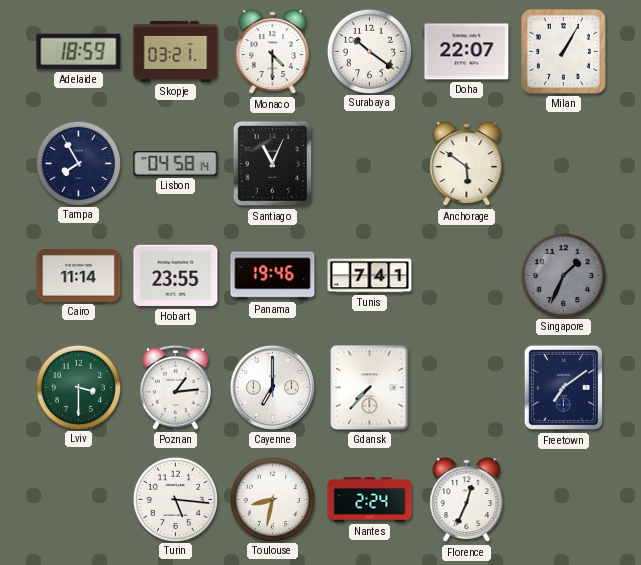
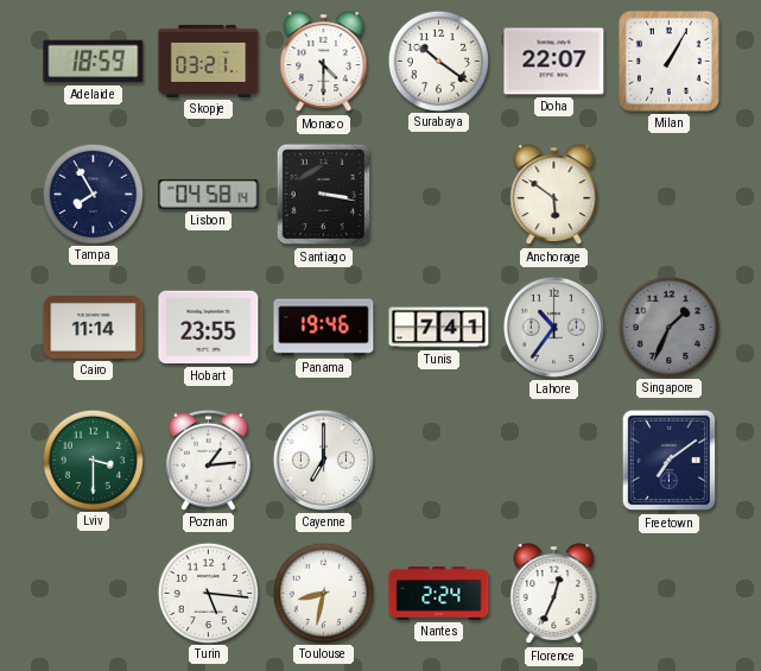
Santiago: 11:04 -> 3:17 (324, 195)
Lahore: none -> 10:36 (553, 327)
Gdansk: 7:37 -> none (370, 388)
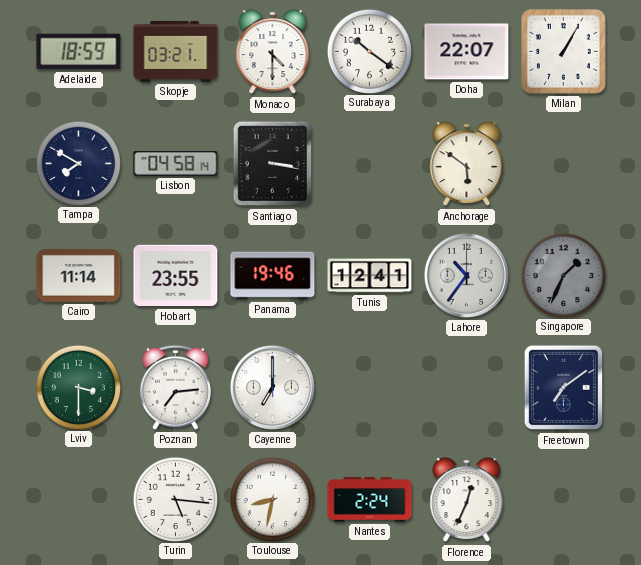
Tampa: 7:55 -> 7:50 (78, 163)
Tunis: 7:41 -> 12:41 (370, 276)
Poznan: 1:14 -> 7:14 (175, 387)
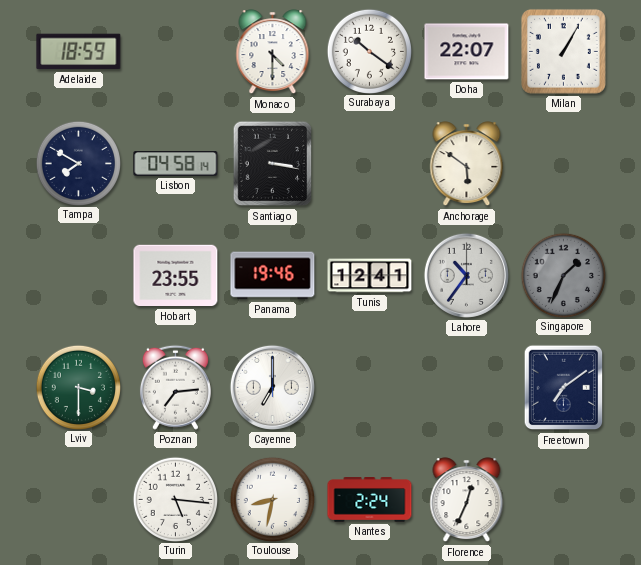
Skopje: 03:21 -> none (176, 51)
Cairo: 11:14 -> none (79, 276)
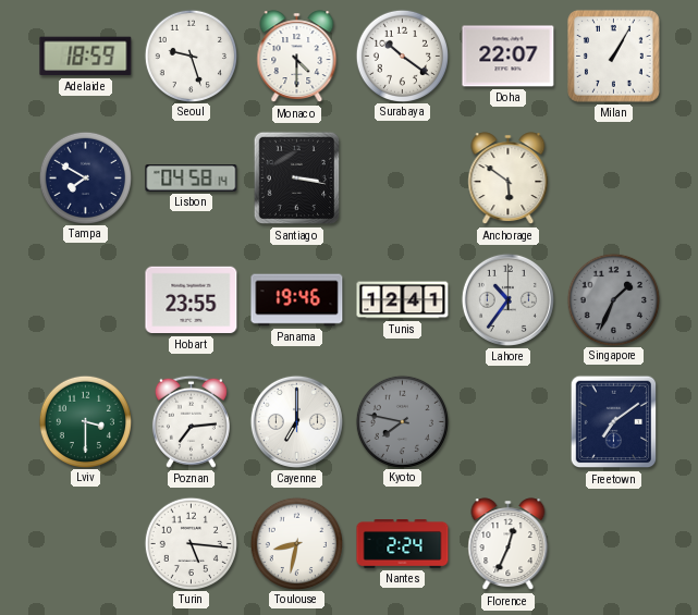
Seoul: none -> 9:27 (191, 56)
Kyoto: none -> 7:47 (402, 421)
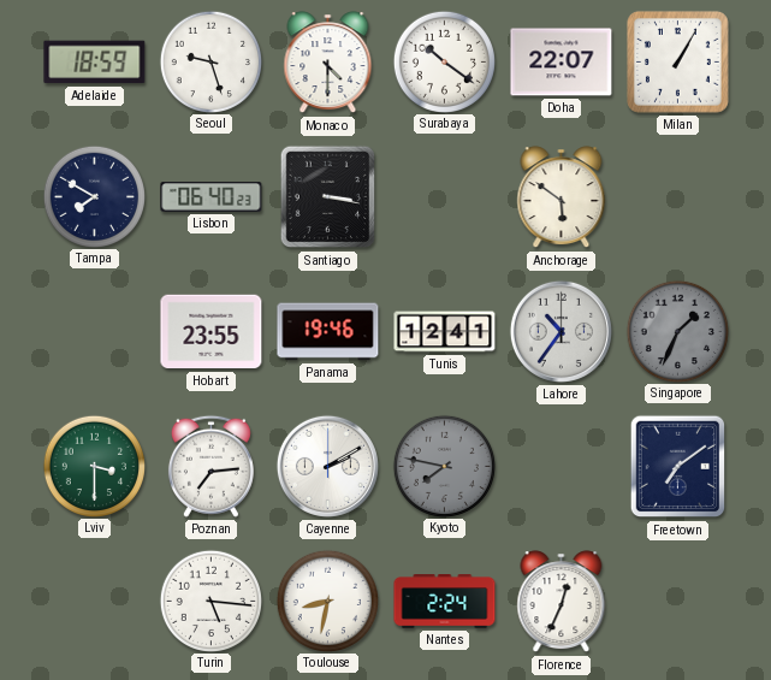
Lisbon: 04:58 -> 06:40 (212, 197)
Cayenne: 7:00 -> 2:10 (327, 466)
